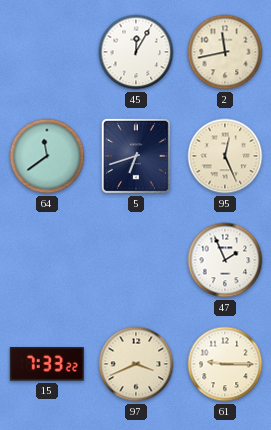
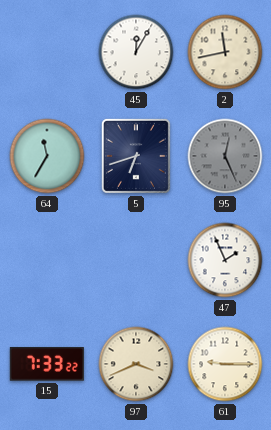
64: 11:39 -> 11:35 (47, 156)
95 dial: cream -> grey (225, 156)
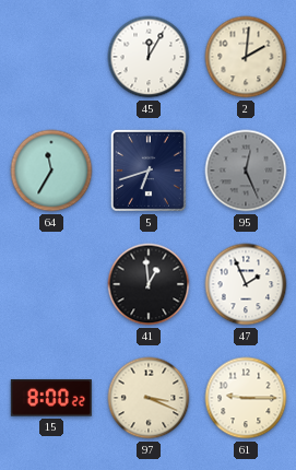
2: 11:43 -> 2:01 (246, 57)
41: none -> 12:59 (149, 284)
15: 7:33 -> 8:00 (51, 398)
97: 3:41 -> 3:19 (149, 398)
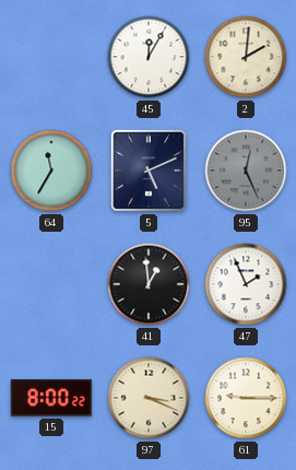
5: 6:42 -> 5:11 (149, 171)
